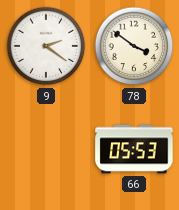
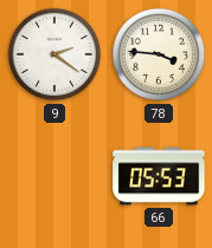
78: 3:51 -> 3:46 (159, 54)
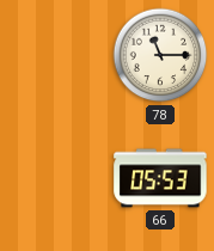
9: 2:21 -> none (54, 54)
78: 3:46 -> 11:15 (160, 55)
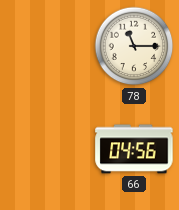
66: 05:53 -> 04:56 (134, 149)
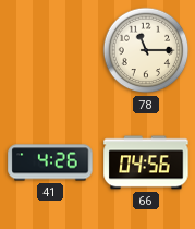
41: none -> 4:26 (50, 162)
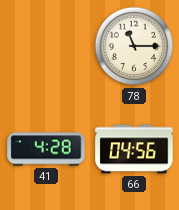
41: 4:26 -> 4:28 (46, 149)
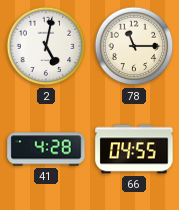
2: none -> 5:02 (46, 46)
66: 04:56 -> 04:55 (134, 149)
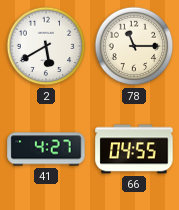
2: 5:02 -> 5:40 (46, 46)
41: 4:28 -> 4:27 (46, 149)
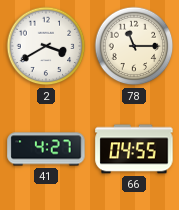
2: 5:40 -> 3:40 (46, 46)
